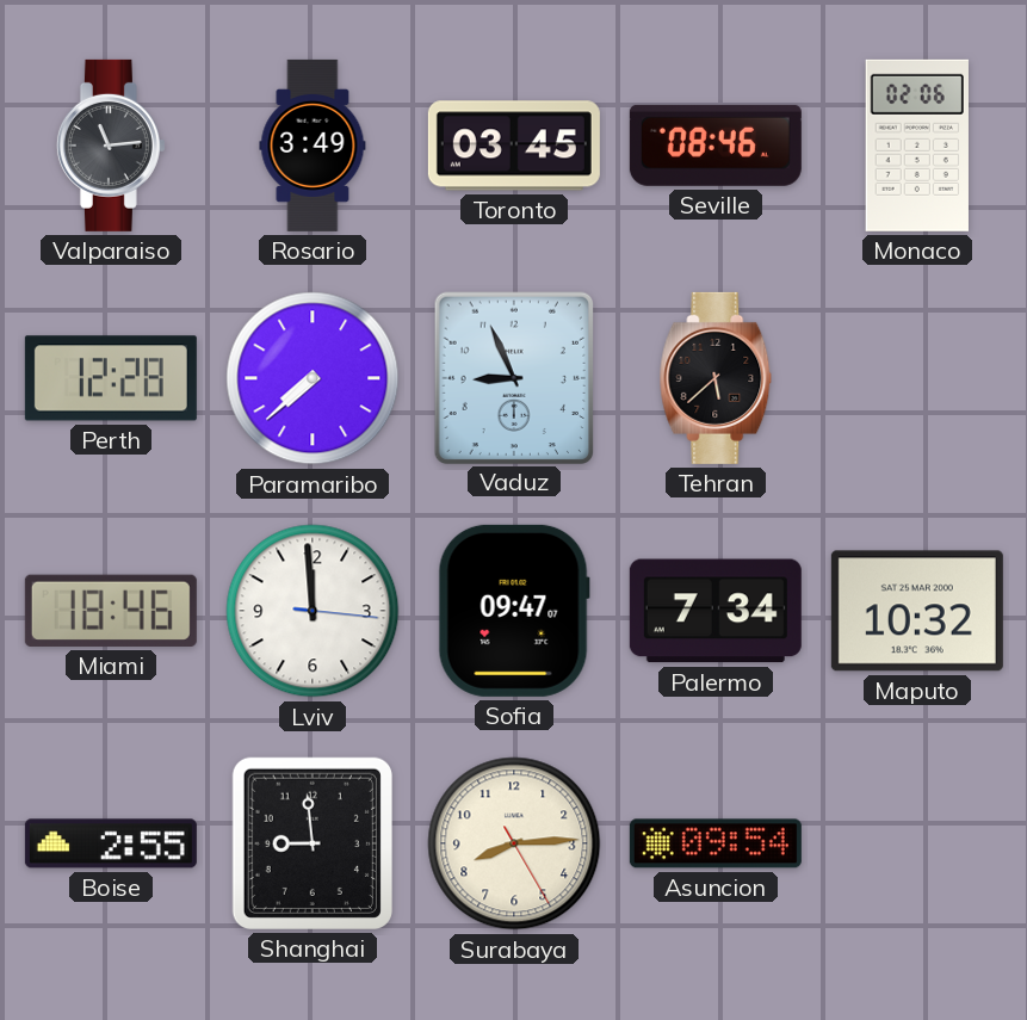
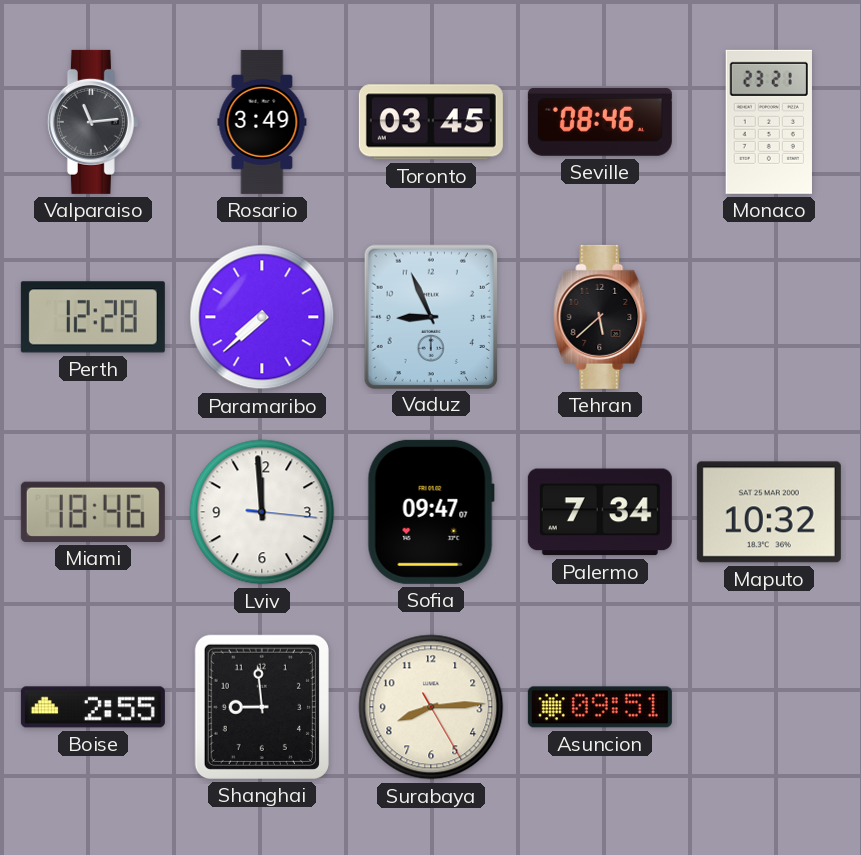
Monaco: 02:06 -> 23:21 (769, 122)
Asuncion: 09:54 -> 09:51 (600, 707)
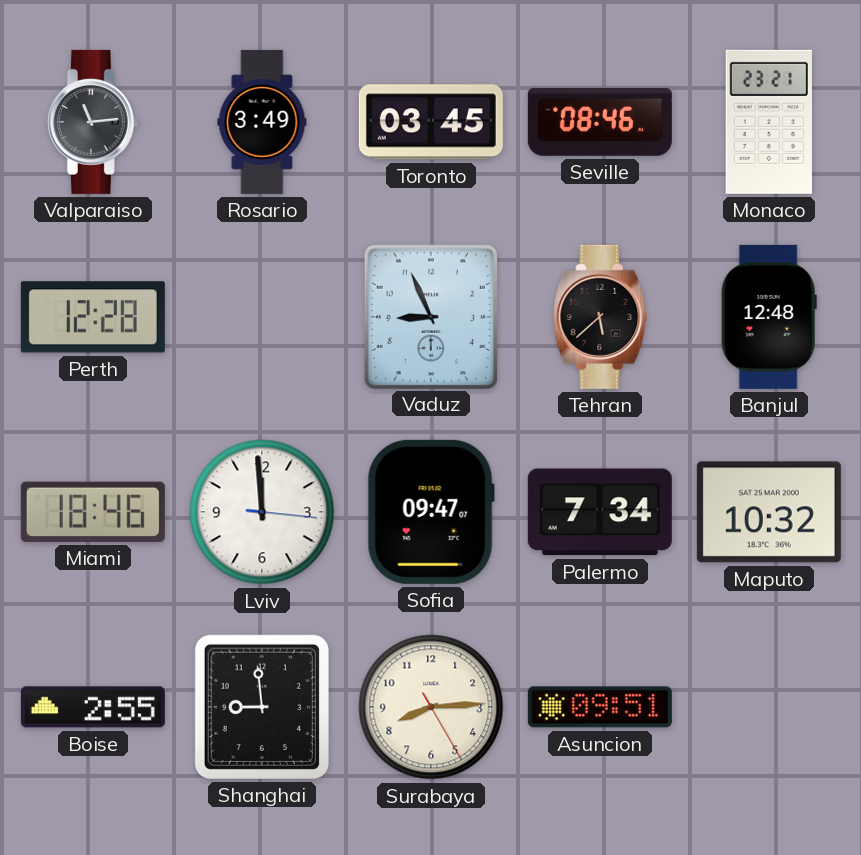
Paramaribo: 7:38 -> none (262, 317)
Banjul: none -> 12:48 (769, 317)
